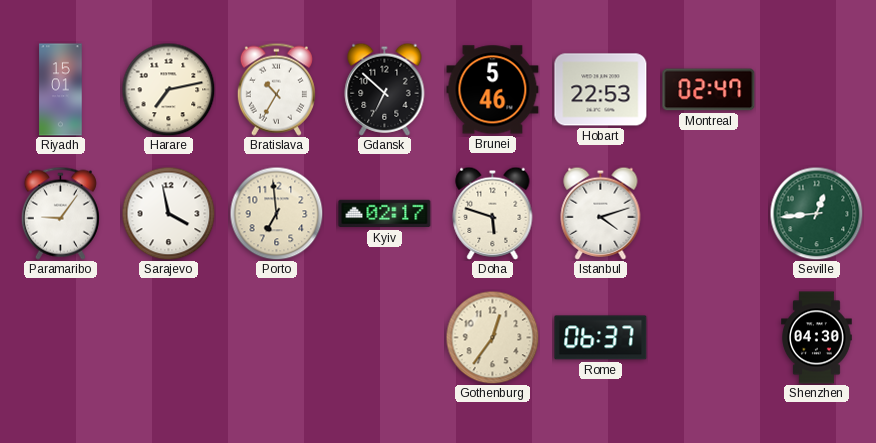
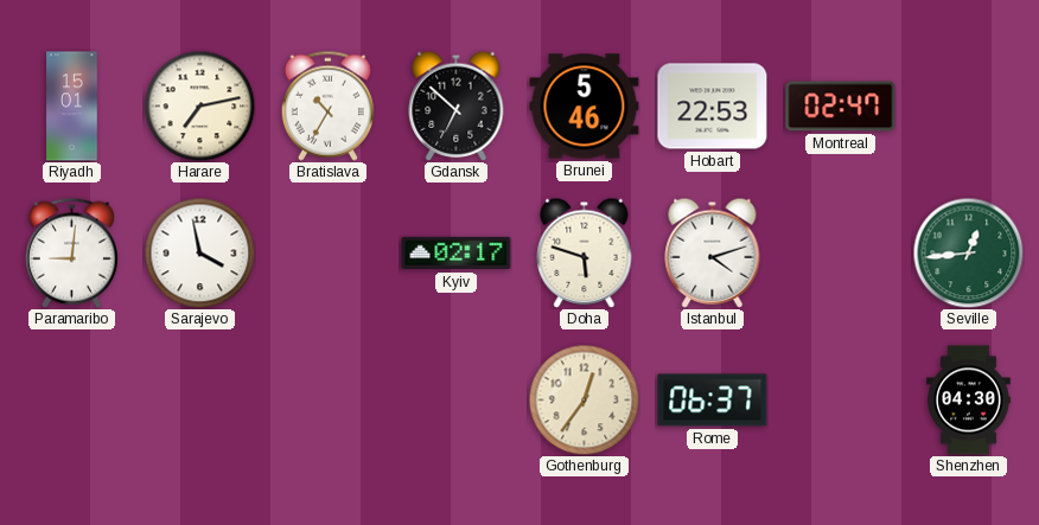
Paramaribo: 9:06 -> 9:01 (71, 252)
Porto: 6:59 -> none (276, 213)
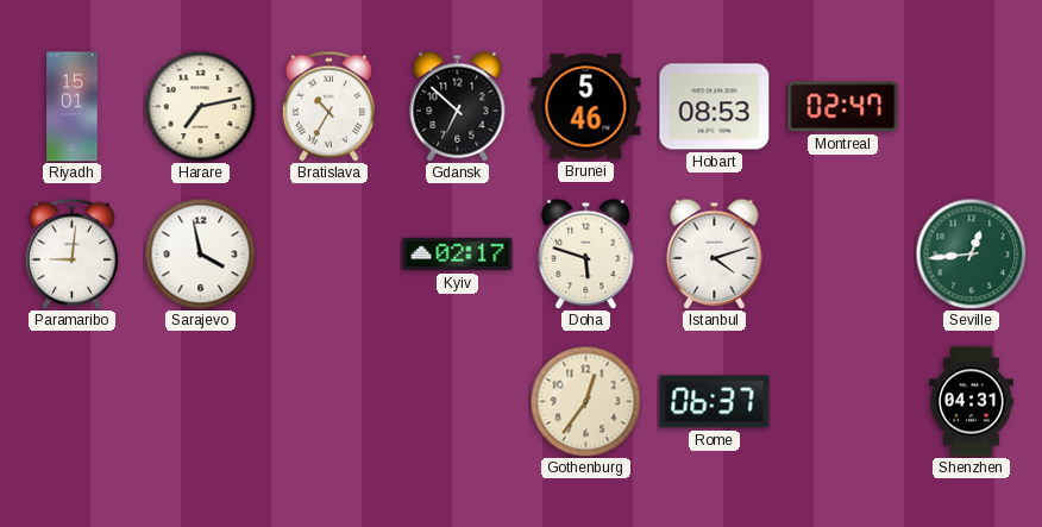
Hobart: 22:53 -> 08:53 (715, 107)
Shenzhen: 04:30 -> 04:31 (972, 402)
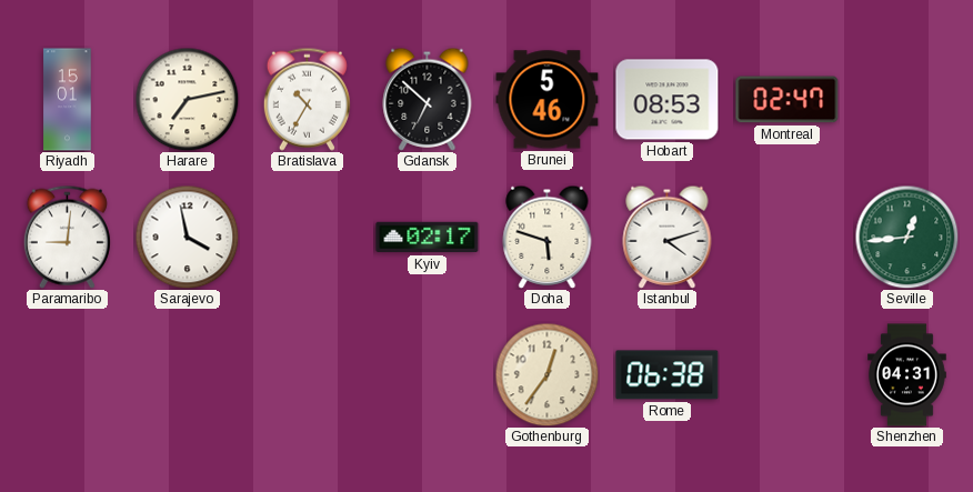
Rome: 06:37 -> 06:38 (668, 375)
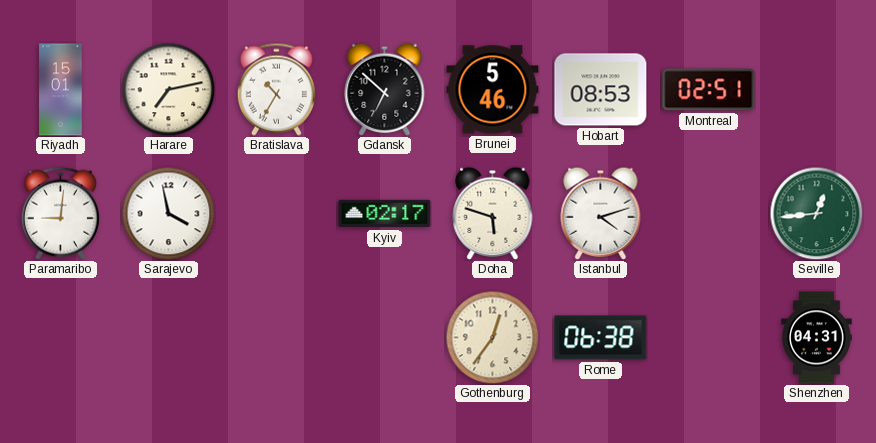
Montreal: 02:47 -> 02:51 (709, 90)
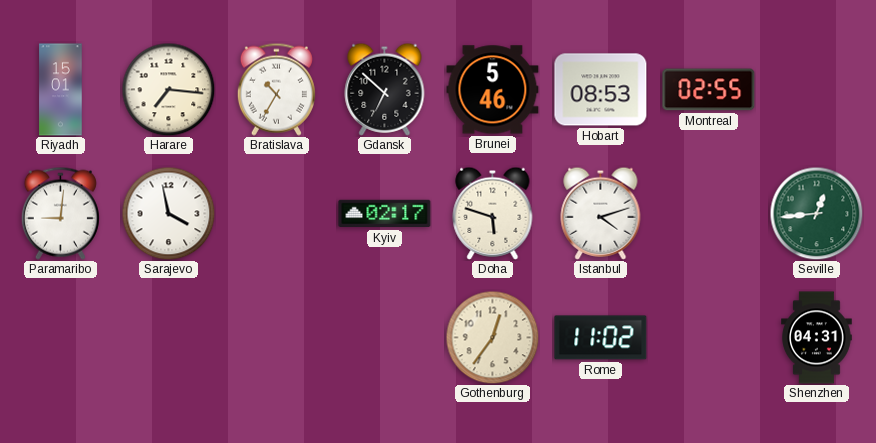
Harare: 7:13 -> 7:16 (168, 89)
Montreal: 02:51 -> 02:55 (709, 90)
Rome: 06:38 -> 11:02 (601, 338)
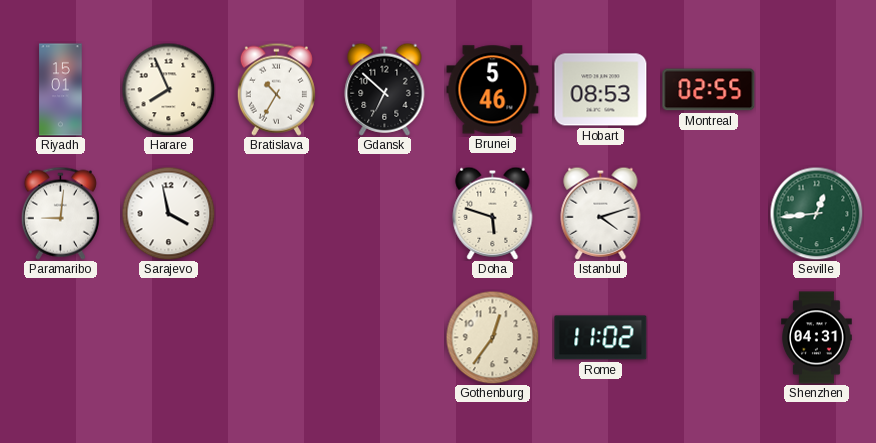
Harare: 7:16 -> 7:56 (168, 89)
Kyiv: 02:17 -> none (385, 214)
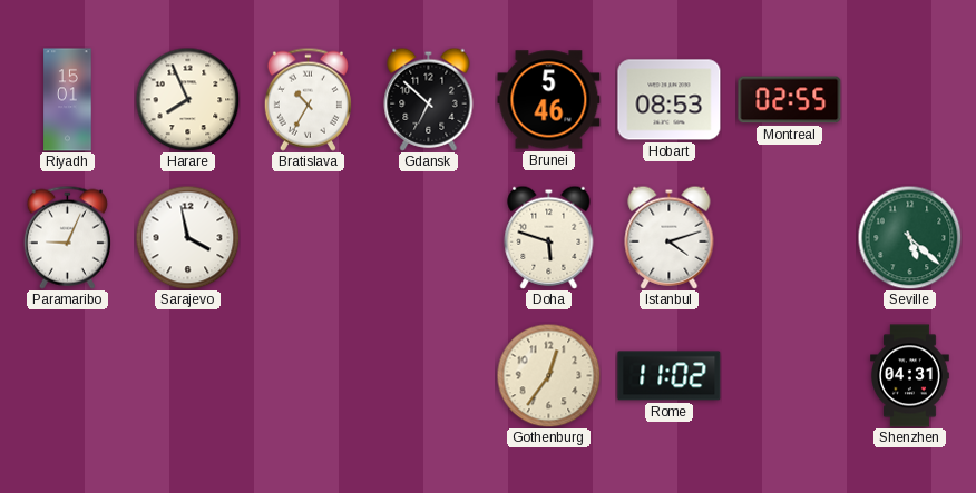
Paramaribo: 9:01 -> 9:04 (67, 237)
Seville: 12:44 -> 5:22 (909, 237)
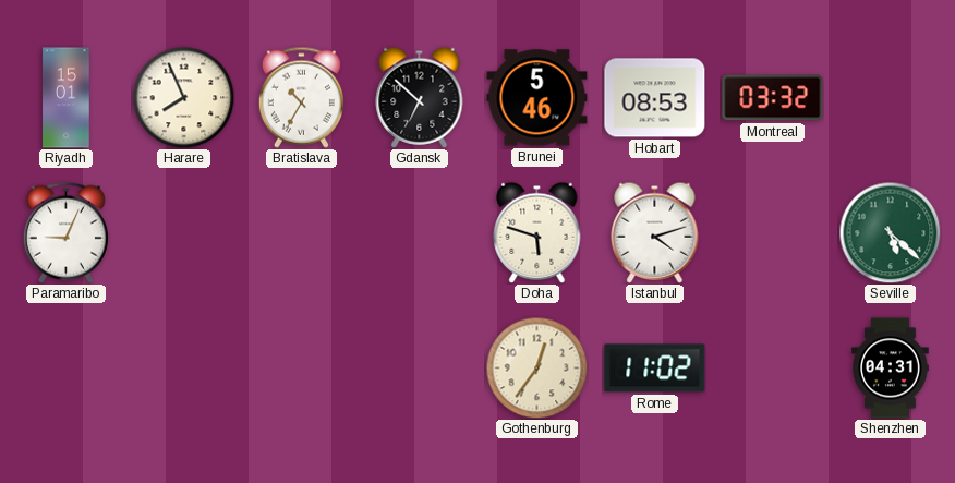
Montreal: 02:55 -> 03:32 (773, 98)
Sarajevo: 3:58 -> none (187, 237)
